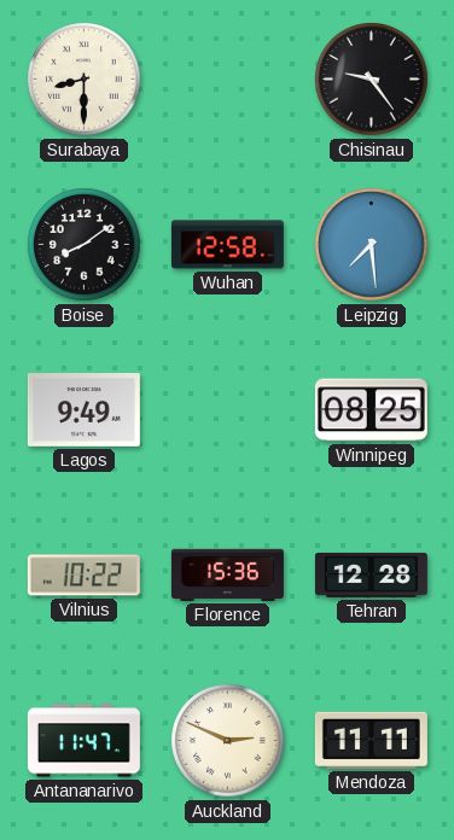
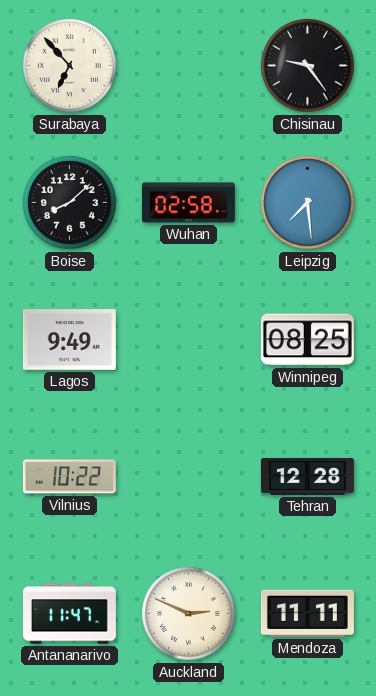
Surabaya: 8:30 -> 6:53 (70, 66)
Boise: 8:09 -> 8:08 (70, 203)
Wuhan: 12:58 -> 02:58 (188, 203)
Florence: 15:36 -> none (227, 574)
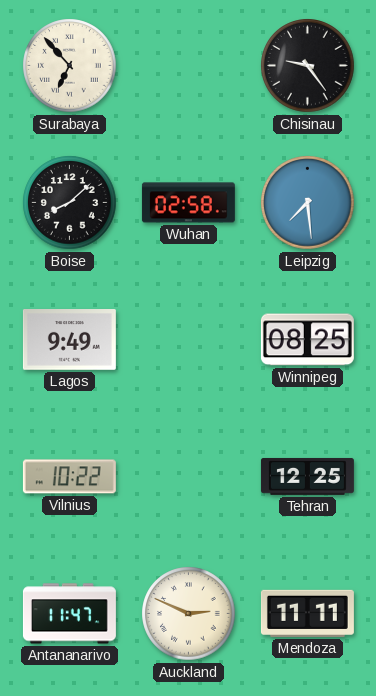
Tehran: 12:28 -> 12:25 (307, 476)
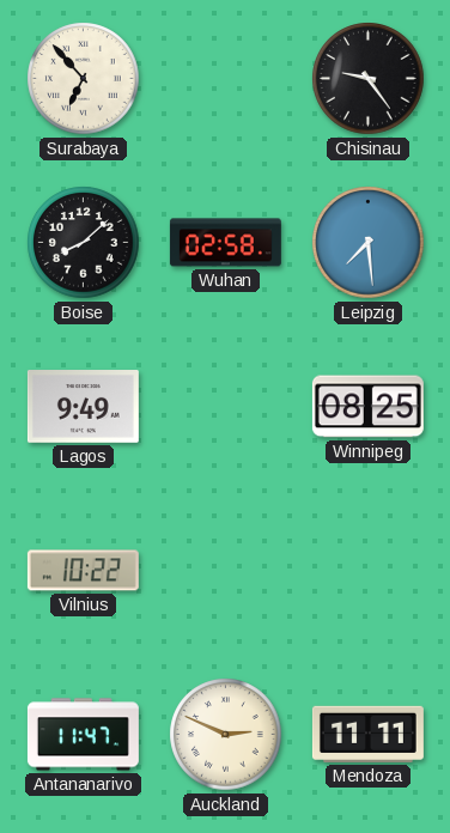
Tehran: 12:25 -> none (307, 476)
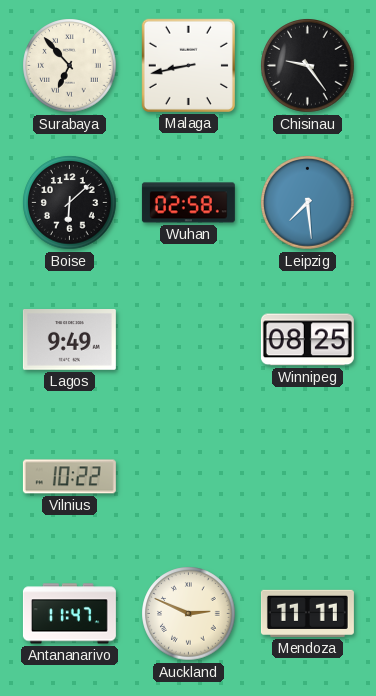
Malaga: none -> 8:43 (188, 65)
Boise: 8:08 -> 6:08 (70, 203)
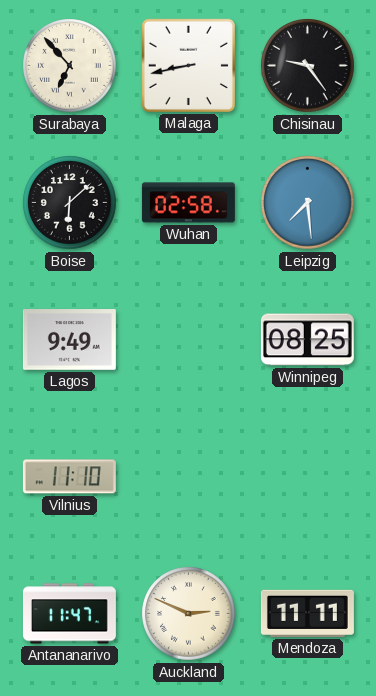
Vilnius: 10:22 -> 11:10 (69, 477)
